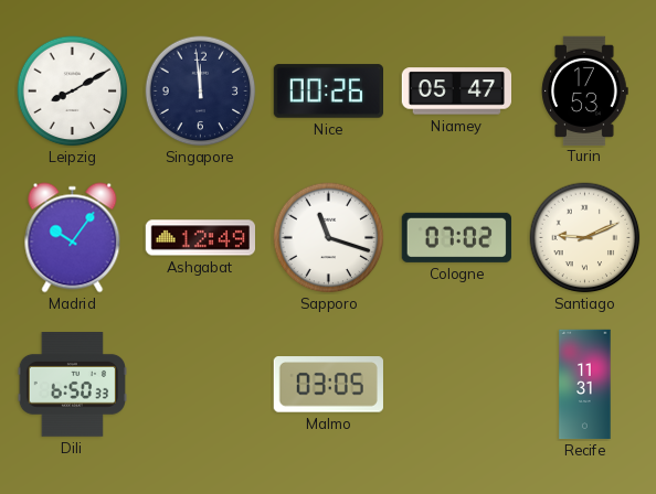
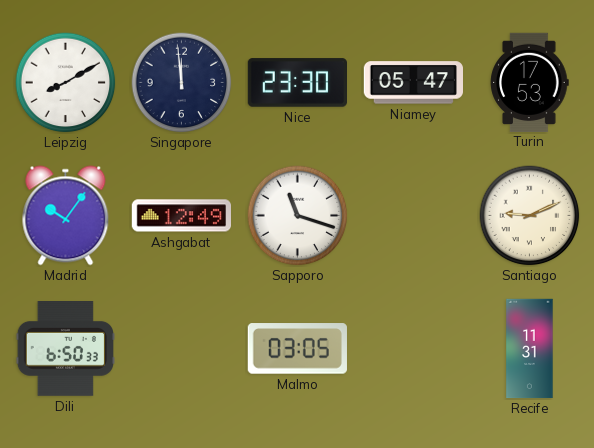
Nice: 00:26 -> 23:30 (297, 83)
Cologne: 07:02 -> none (456, 237)
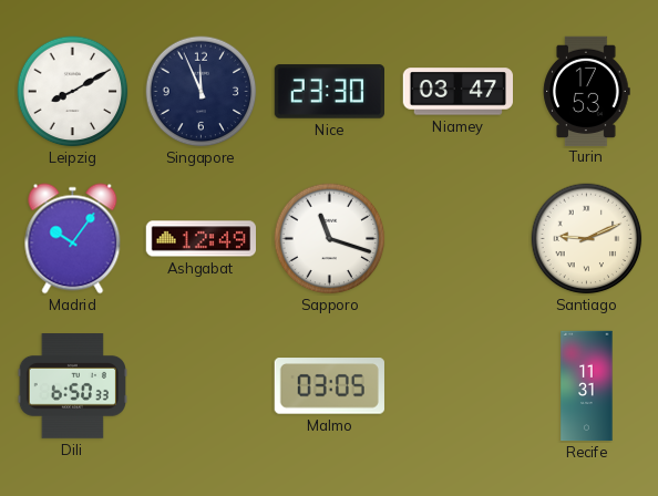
Singapore: 11:59 -> 11:56 (202, 92)
Niamey: 05:47 -> 03:47 (457, 92)
